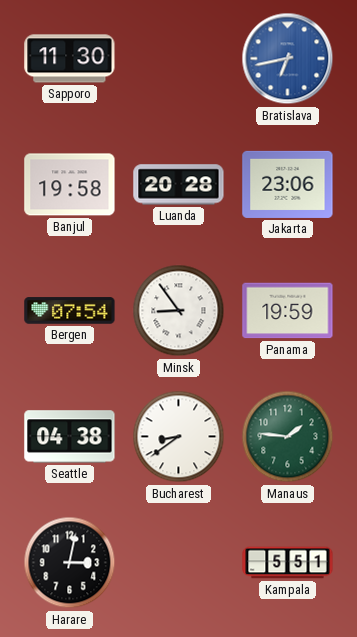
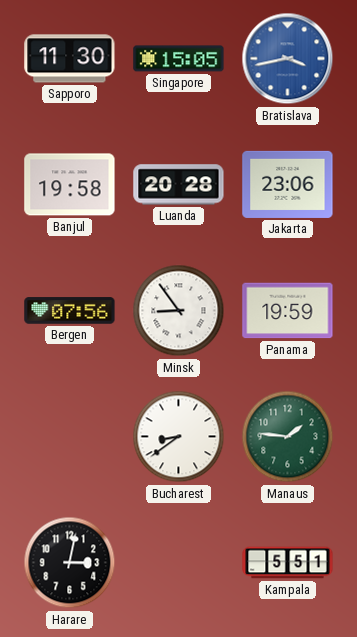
Singapore: none -> 15:05 (179, 59)
Bratislava: 6:43 -> 3:43 (288, 59)
Bergen: 07:54 -> 07:56 (70, 311)
Seattle: 04:38 -> none (70, 437)
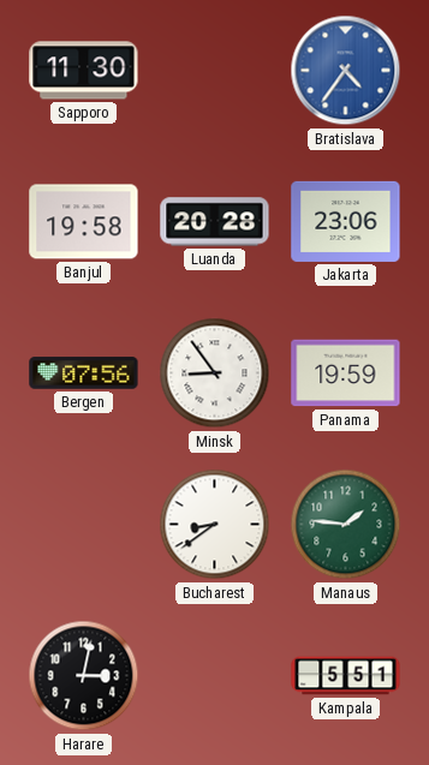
Singapore: 15:05 -> none (179, 59)
Bratislava: 3:43 -> 4:36 (346, 71)
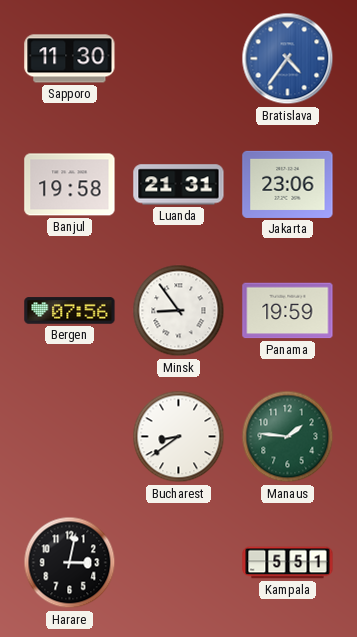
Luanda: 20:28 -> 21:31 (179, 185)
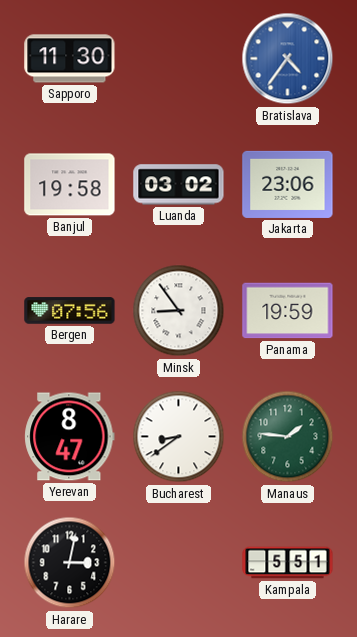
Luanda: 21:31 -> 03:02 (179, 185)
Yerevan: none -> 8:47 (70, 437)
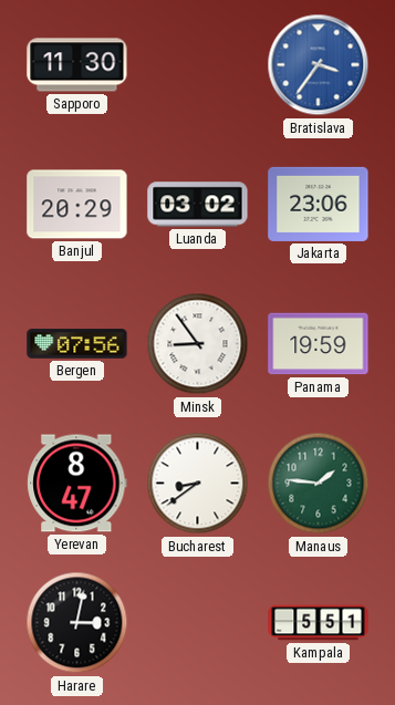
Bratislava: 4:36 -> 3:36 (319, 65)
Banjul: 19:58 -> 20:29 (77, 205)
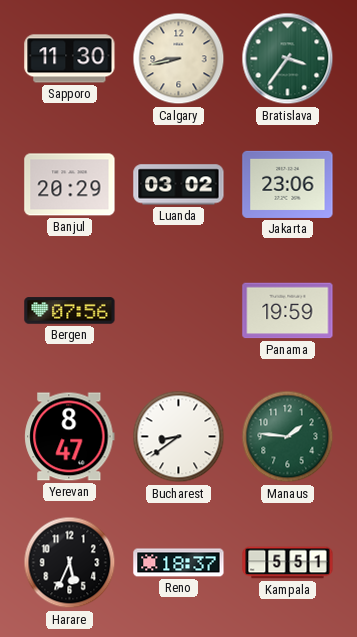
Calgary: none -> 8:43 (179, 59)
Bratislava dial: blue -> green (288, 59)
Minsk: 8:54 -> none (198, 344)
Harare: 3:02 -> 5:34 (70, 563)
Reno: none -> 18:37 (179, 563)
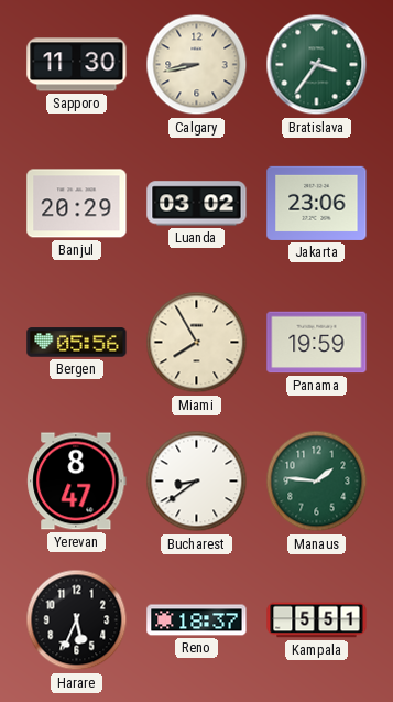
Bergen: 07:56 -> 05:56 (77, 343)
Miami: none -> 7:55 (197, 343)
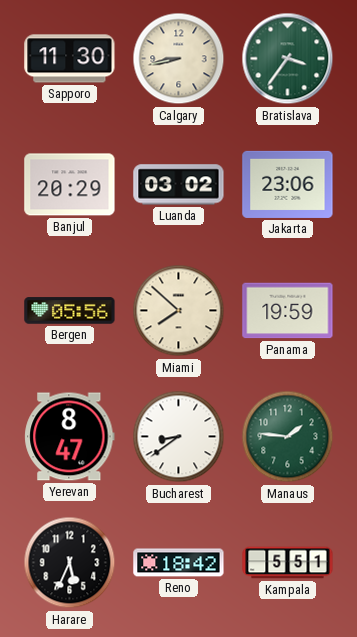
Miami: 7:55 -> 7:52 (179, 311)
Reno: 18:37 -> 18:42 (179, 563)
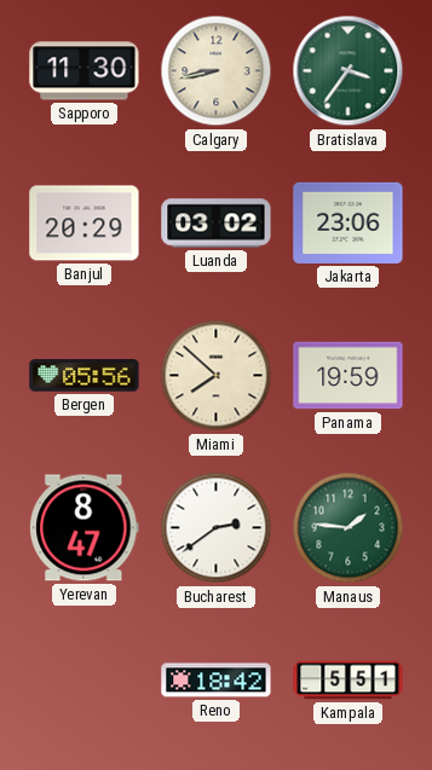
Bucharest: 8:39 -> 2:39 (217, 528)
Harare: 5:34 -> none (70, 563)
